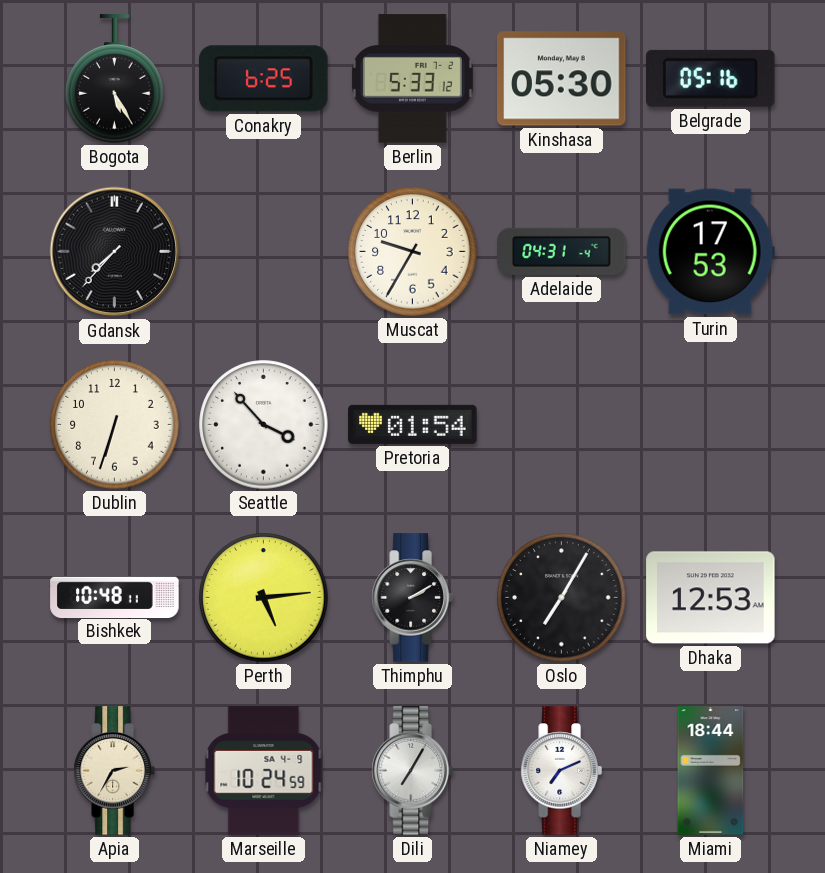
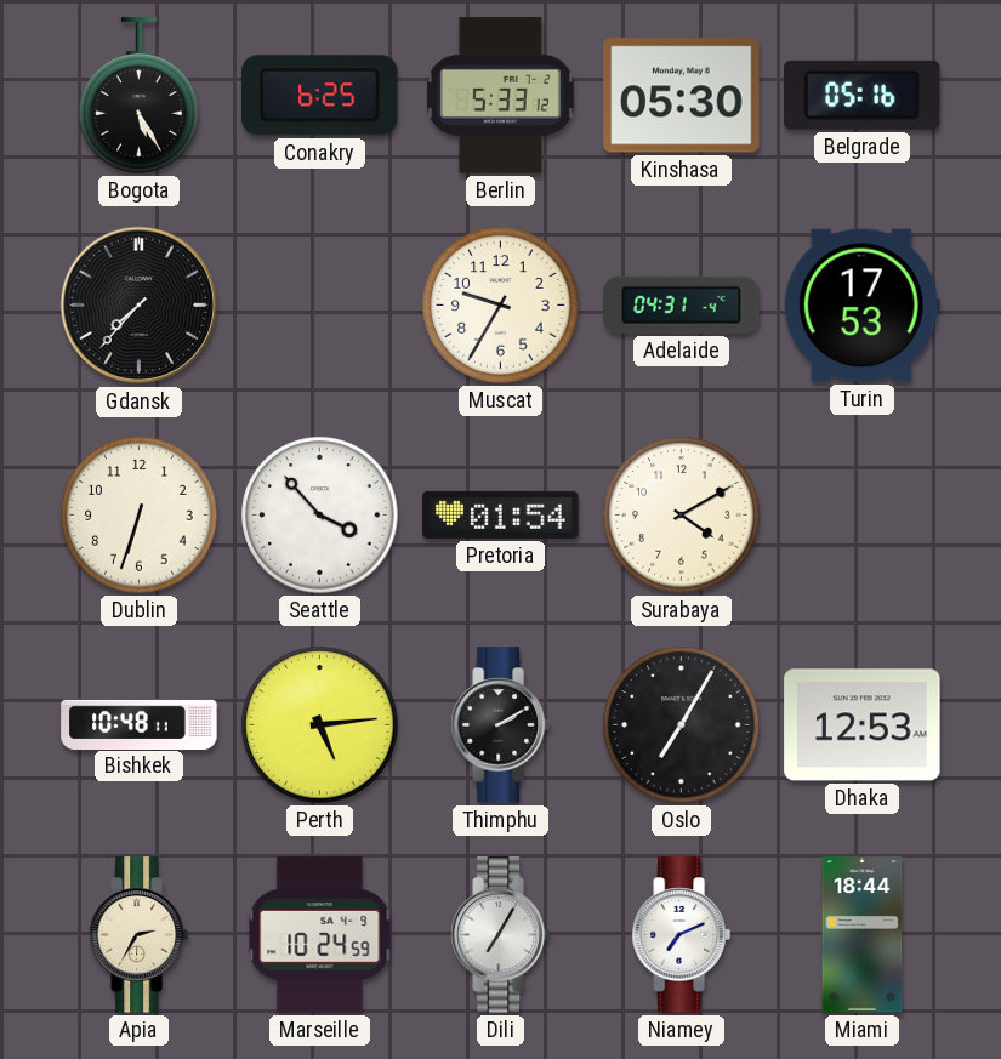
Surabaya: none -> 4:10 (682, 516)
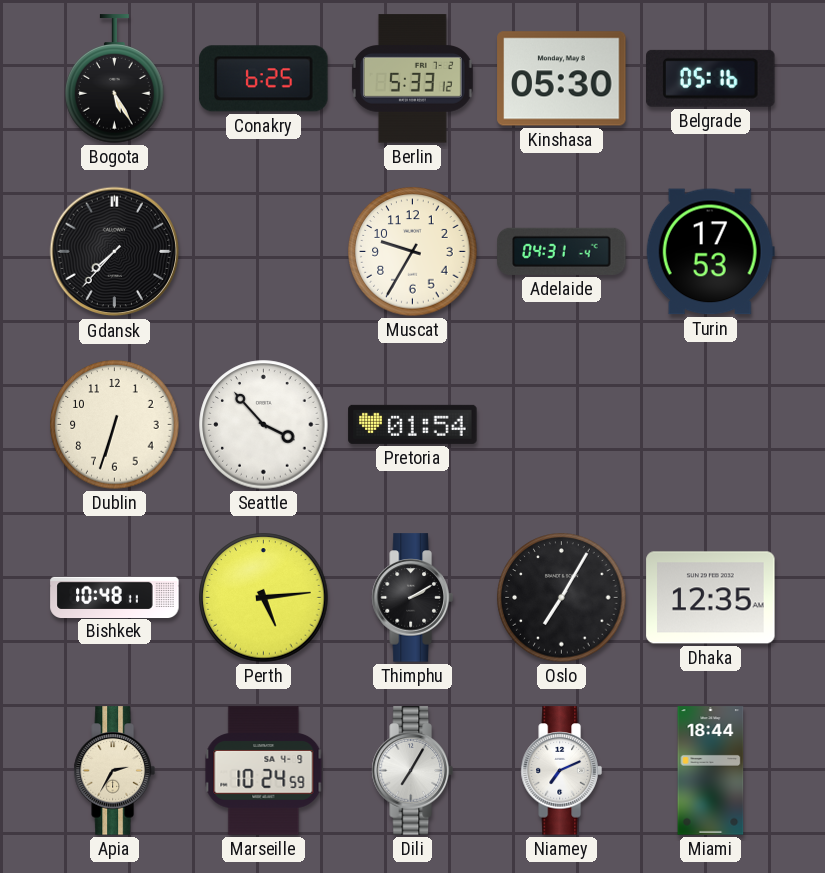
Surabaya: 4:10 -> none (682, 516)
Dhaka: 12:53 -> 12:35 (711, 598)
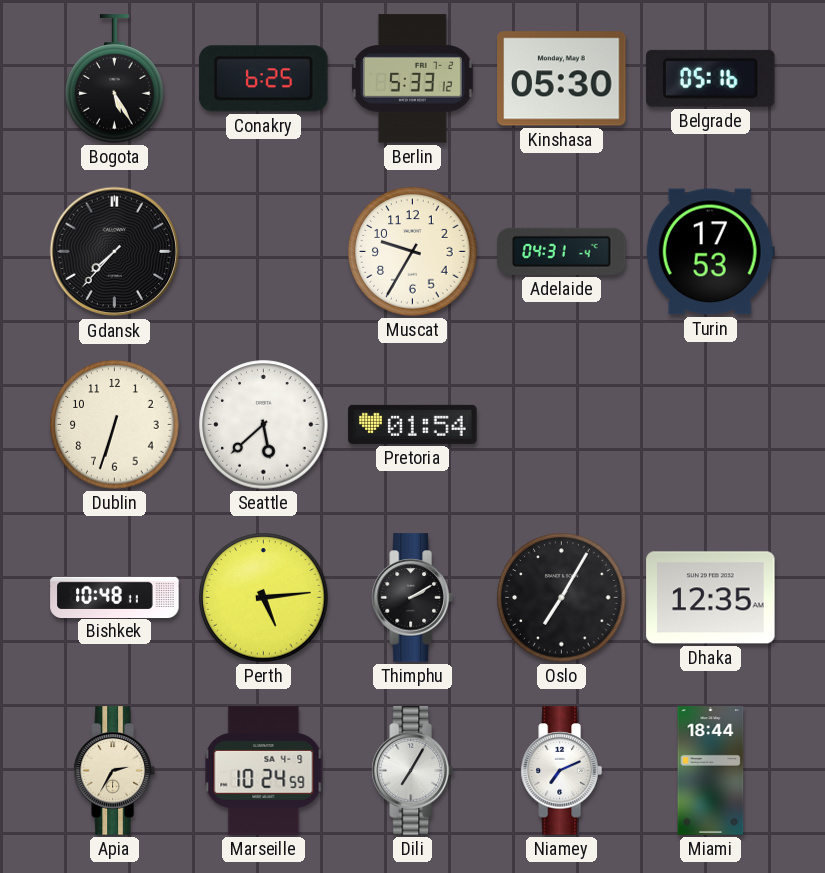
Seattle: 3:53 -> 5:38 (264, 425)
